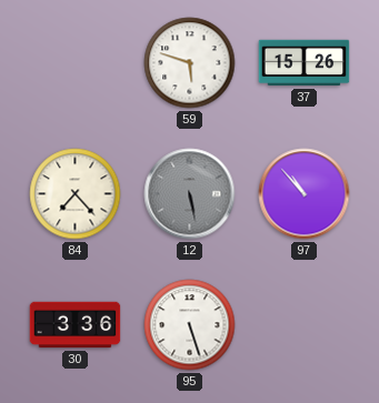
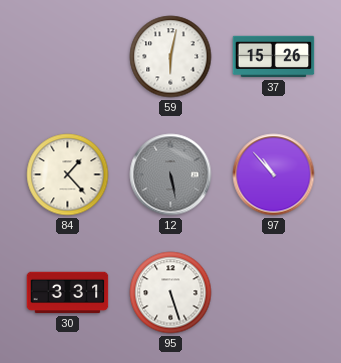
59: 5:48 -> 6:02 (171, 57)
84: 7:23 -> 1:23 (68, 175)
30: 3:36 -> 3:31 (68, 293)
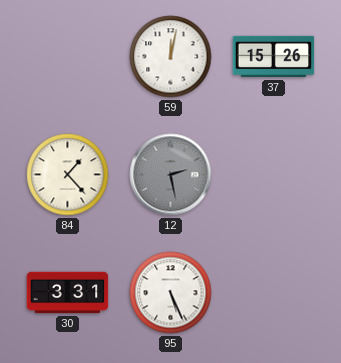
59: 6:02 -> 12:02 (171, 57)
12: 5:28 -> 2:28 (171, 175)
97: 10:53 -> none (274, 175)
95: 5:27 -> 5:26 (171, 293)
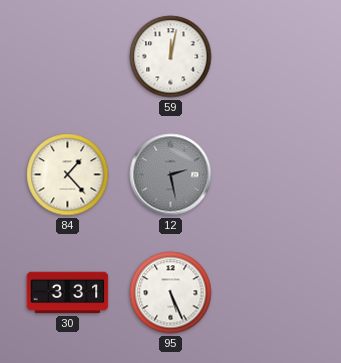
37: 15:26 -> none (274, 57)
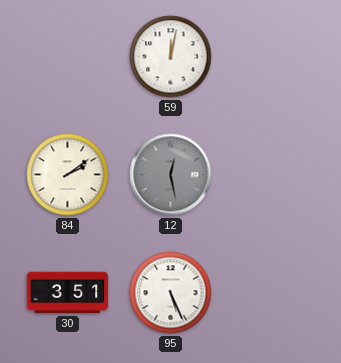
84: 1:23 -> 2:09 (68, 175)
12: 2:28 -> 12:28 (171, 175)
30: 3:31 -> 3:51 (68, 293)
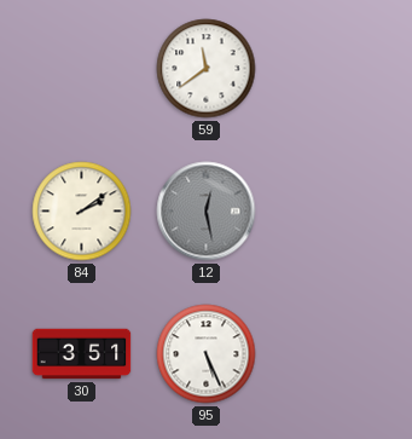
59: 12:02 -> 11:39 (207, 69)
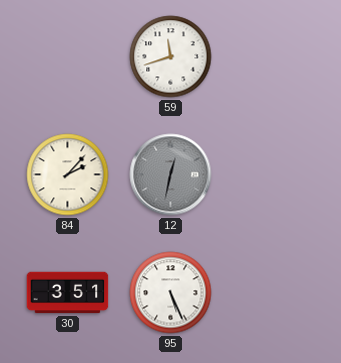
59: 11:39 -> 11:42 (171, 57)
84: 2:09 -> 2:07 (68, 175)
12: 12:28 -> 12:32 (171, 175)
